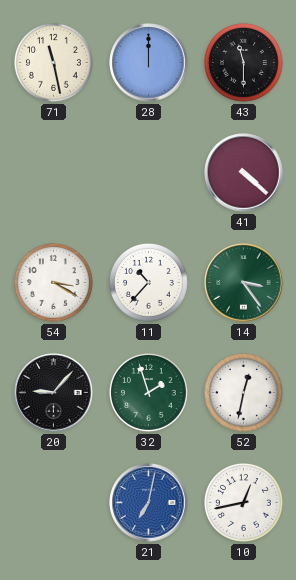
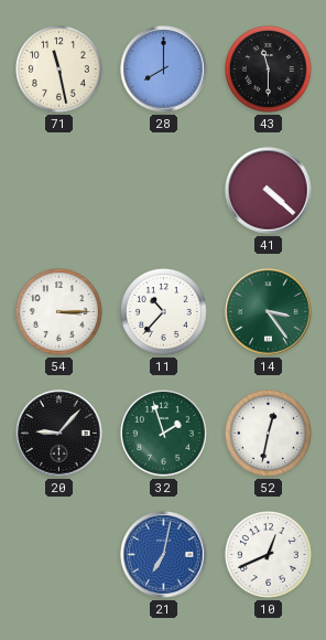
28: 12:00 -> 8:00 (164, 70)
54: 3:20 -> 3:15 (59, 312)
10: 12:43 -> 12:41 (269, 555)
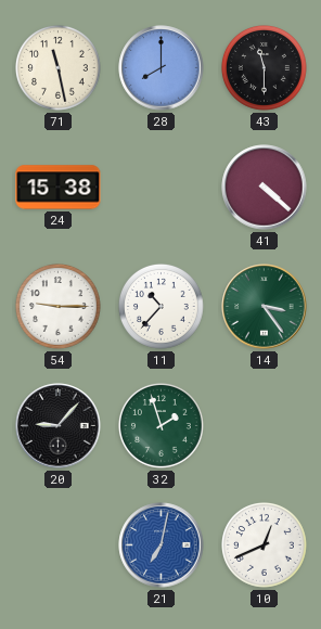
24: none -> 15:38 (59, 188)
54: 3:15 -> 9:15 (59, 307)
52: 12:32 -> none (269, 434)
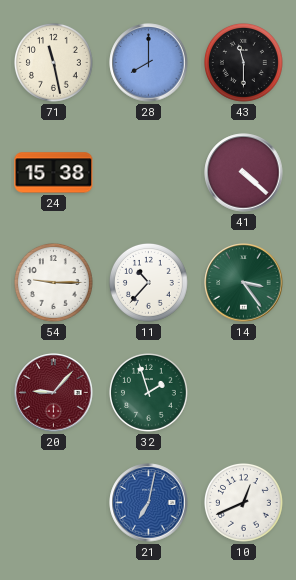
20 dial: black -> burgundy (54, 393)
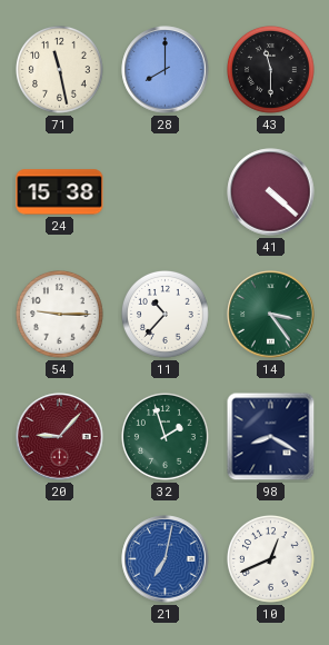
98: none -> 8:20 (271, 437)
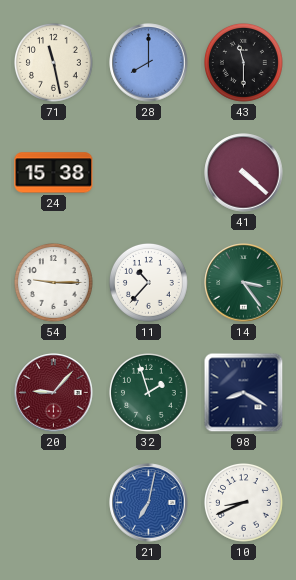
10: 12:41 -> 8:41 (244, 503)
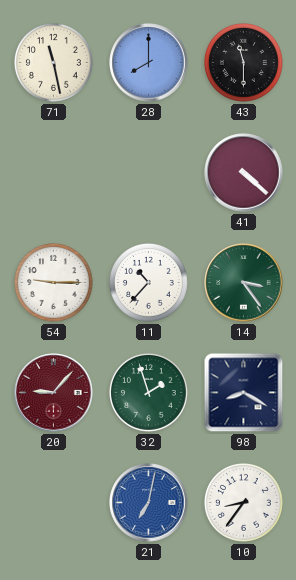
24: 15:38 -> none (54, 173)
10: 8:41 -> 8:36 (244, 503)
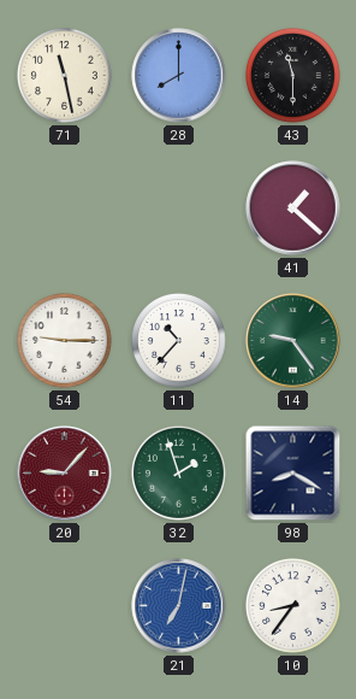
41: 4:22 -> 1:22 (293, 208)
14: 3:24 -> 9:24 (293, 341)
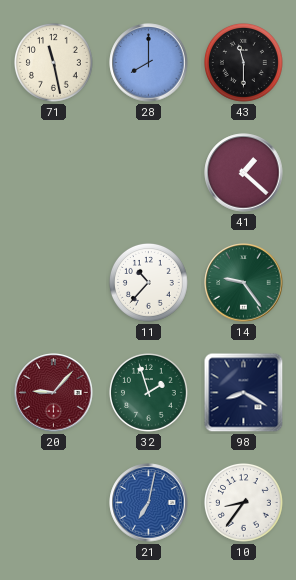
54: 9:15 -> none (65, 341)
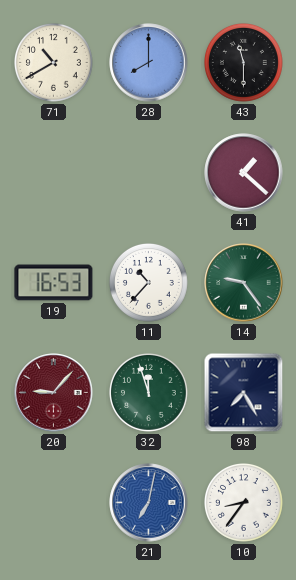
71: 11:28 -> 10:40 (54, 63)
19: none -> 16:53 (54, 283)
32: 1:57 -> 11:57 (149, 393)
98: 8:20 -> 7:25 (244, 393)
